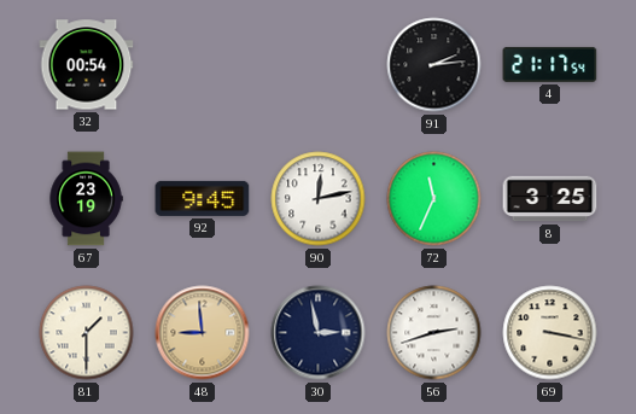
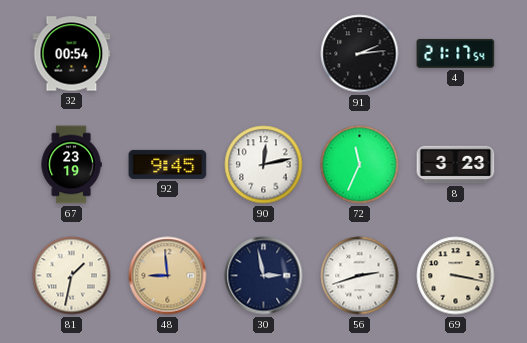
8: 3:25 -> 3:23 (456, 165)
81: 1:30 -> 1:32 (72, 276)
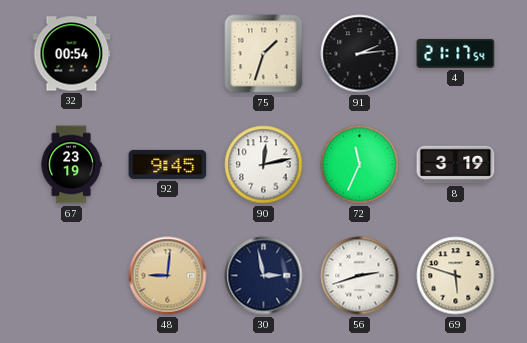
75: none -> 1:33 (264, 54)
8: 3:23 -> 3:19 (456, 165)
81: 1:32 -> none (72, 276)
48: 8:59 -> 9:01 (168, 276)
69: 3:17 -> 5:48 (456, 276)
